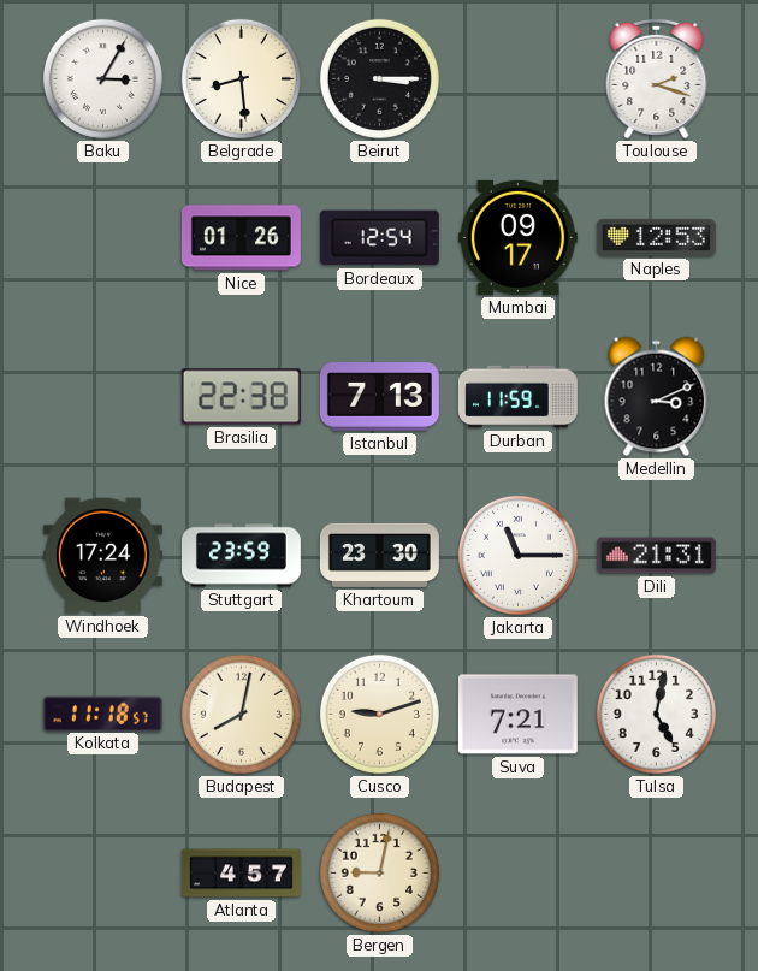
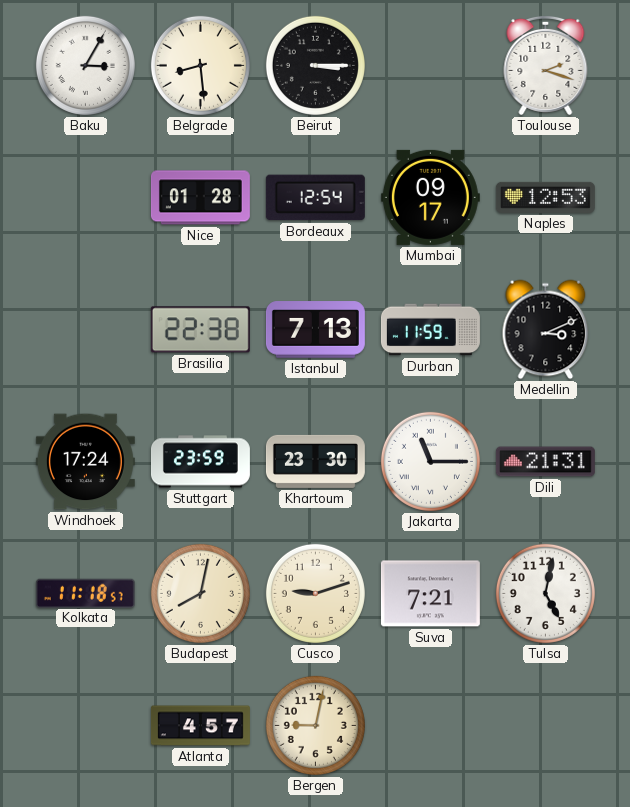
Nice: 01:26 -> 01:28 (200, 198)
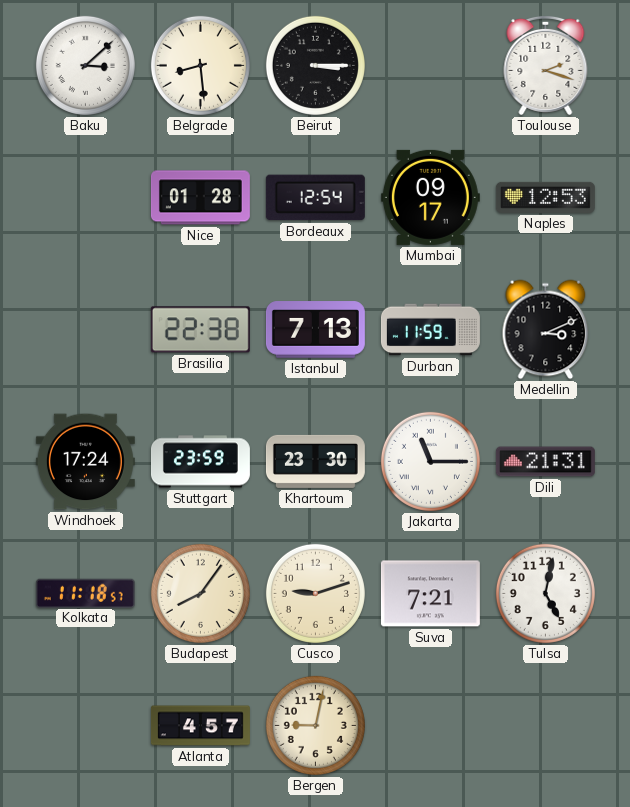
Baku: 3:05 -> 3:08 (85, 65)
Budapest: 8:02 -> 8:06 (200, 593)
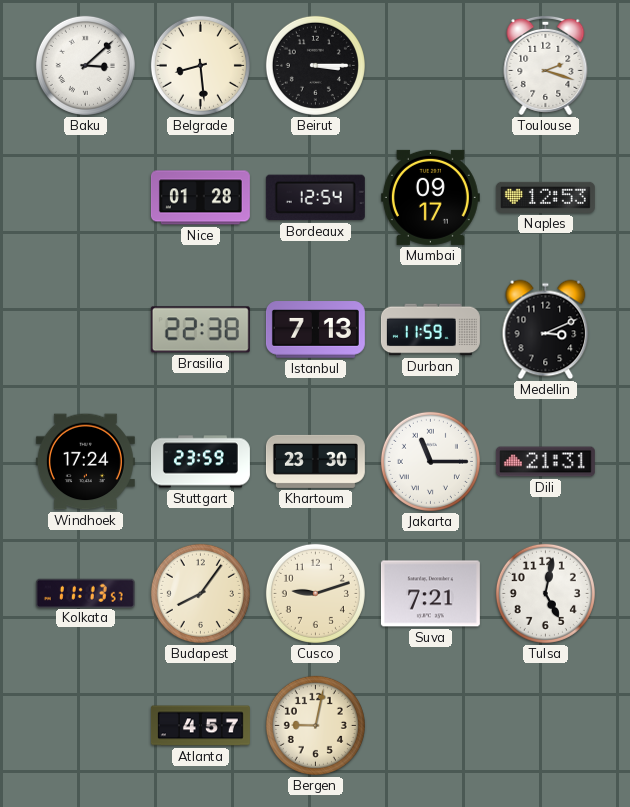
Kolkata: 11:18 -> 11:13 (85, 593)
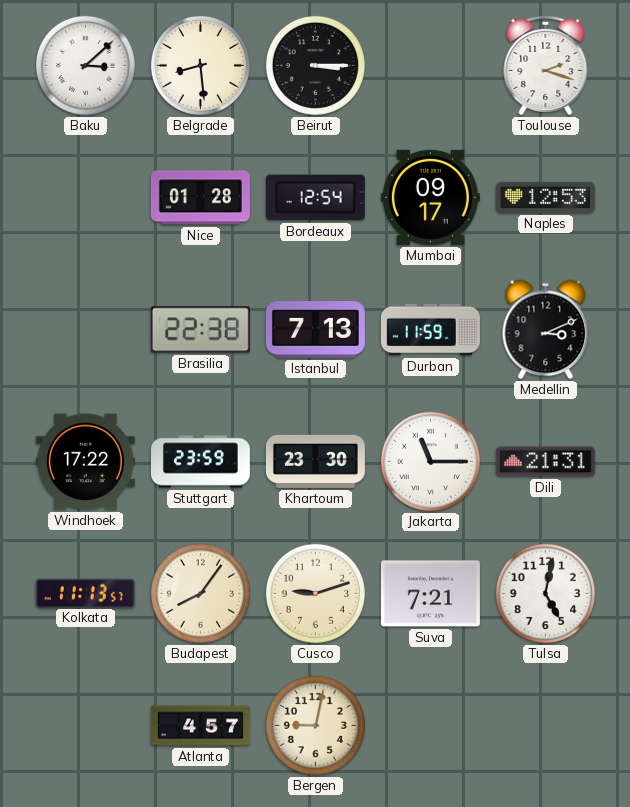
Windhoek: 17:24 -> 17:22 (85, 462)
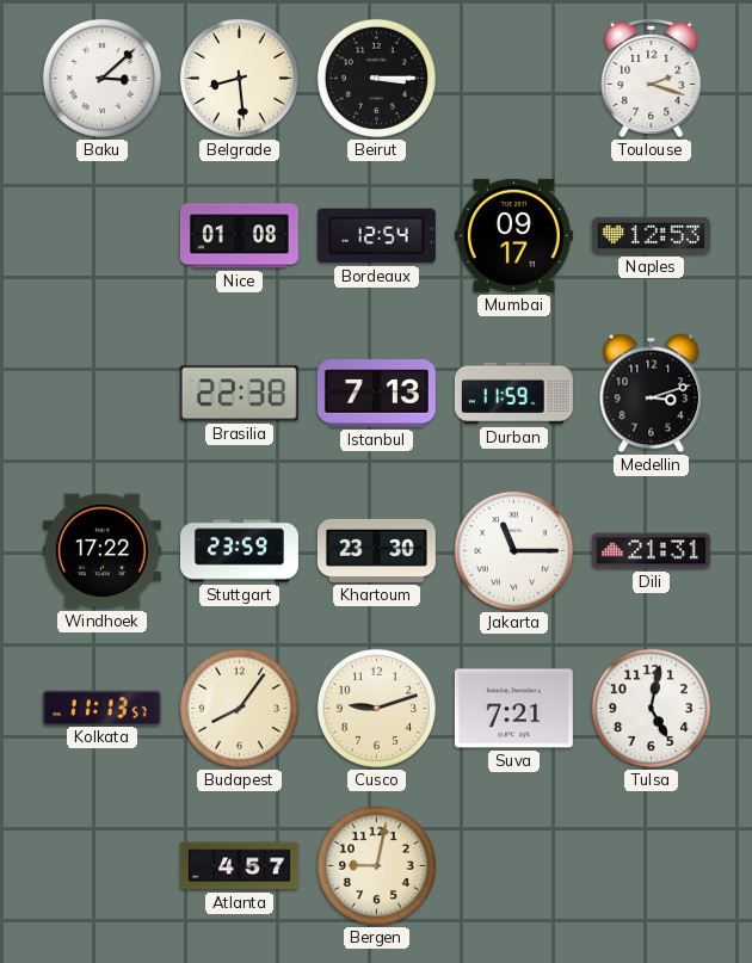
Nice: 01:28 -> 01:08 (239, 236)
Medellin: 3:11 -> 3:12 (652, 394)
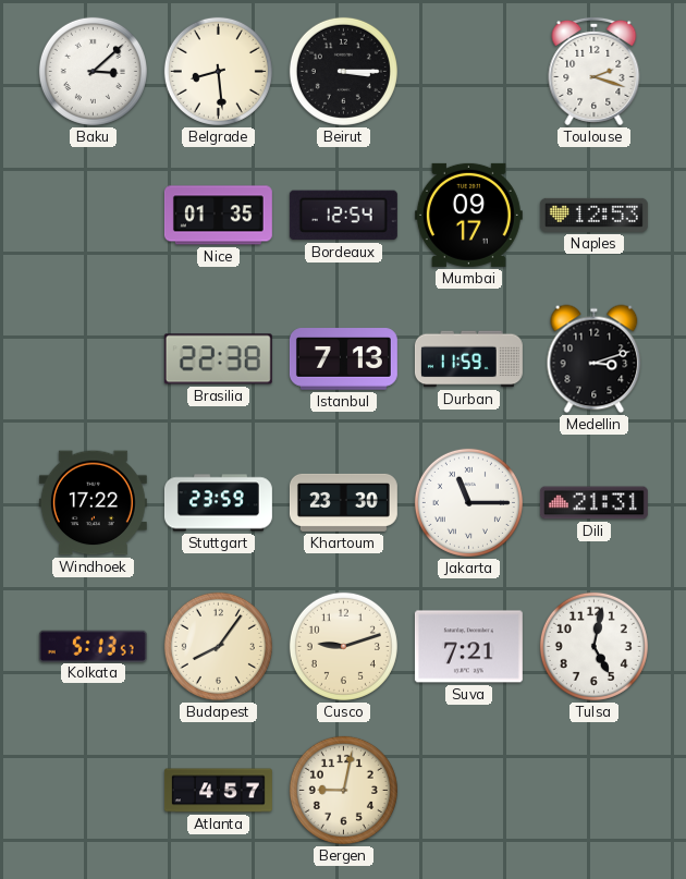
Nice: 01:08 -> 01:35 (218, 216)
Kolkata: 11:13 -> 5:13 (93, 646)
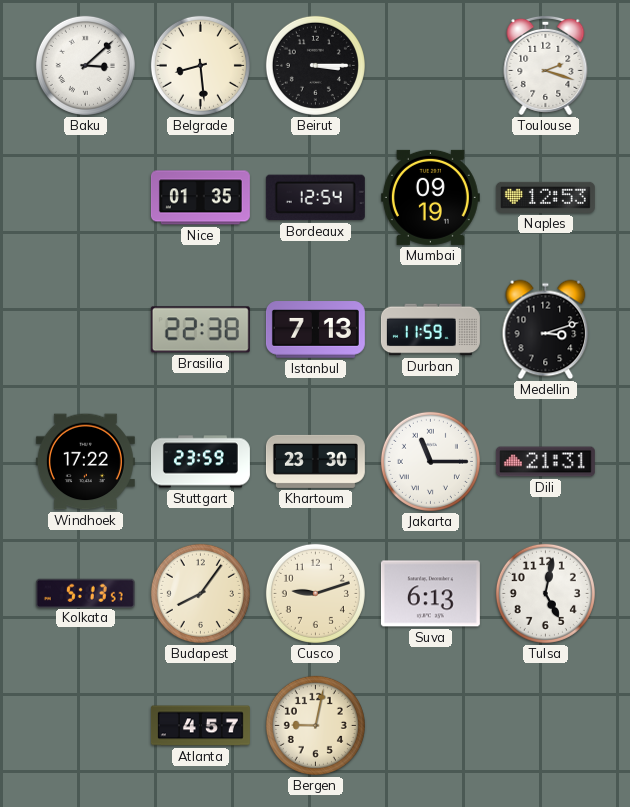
Mumbai: 09:17 -> 09:19 (430, 197)
Suva: 7:21 -> 6:13 (430, 594)
